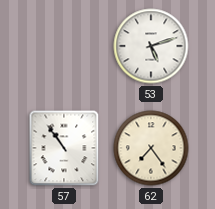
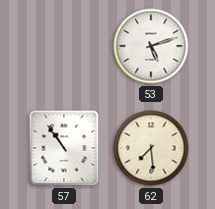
62: 7:24 -> 7:29 (151, 148)
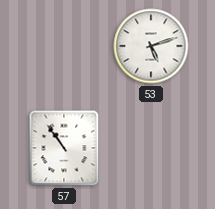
62: 7:29 -> none (151, 148)
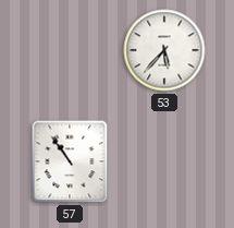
53: 5:12 -> 5:37 (164, 50)
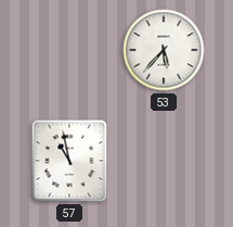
57: 10:54 -> 10:58 (69, 161)
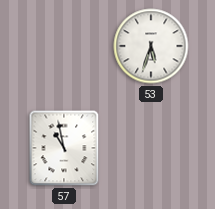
53: 5:37 -> 5:33 (151, 46)
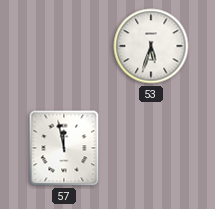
57: 10:58 -> 11:58 (64, 148)
